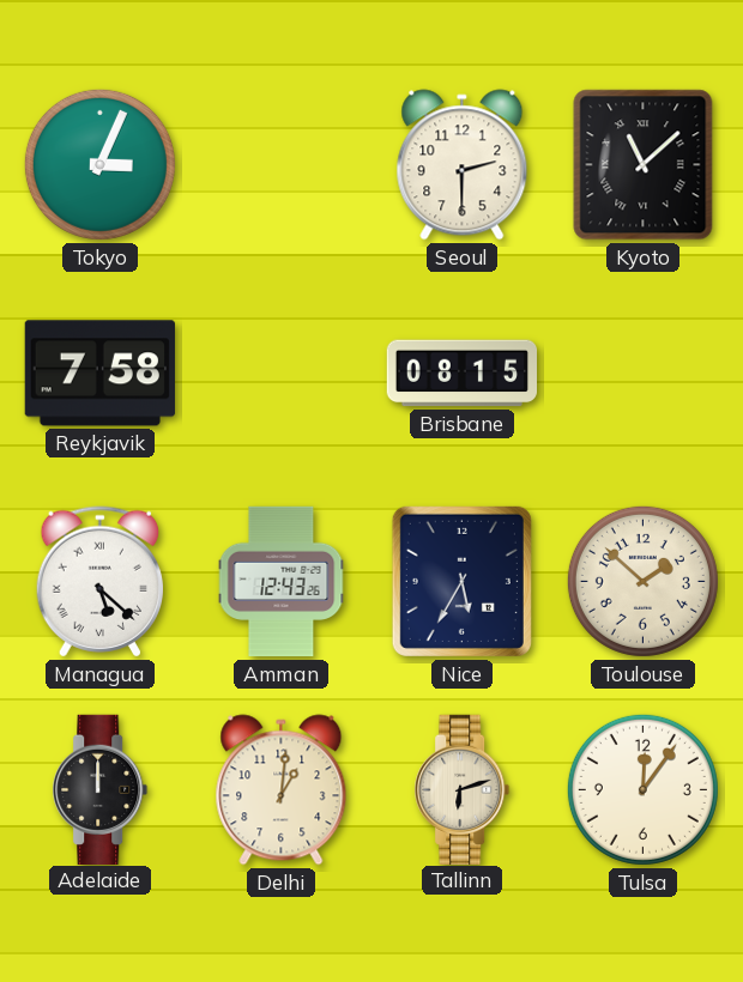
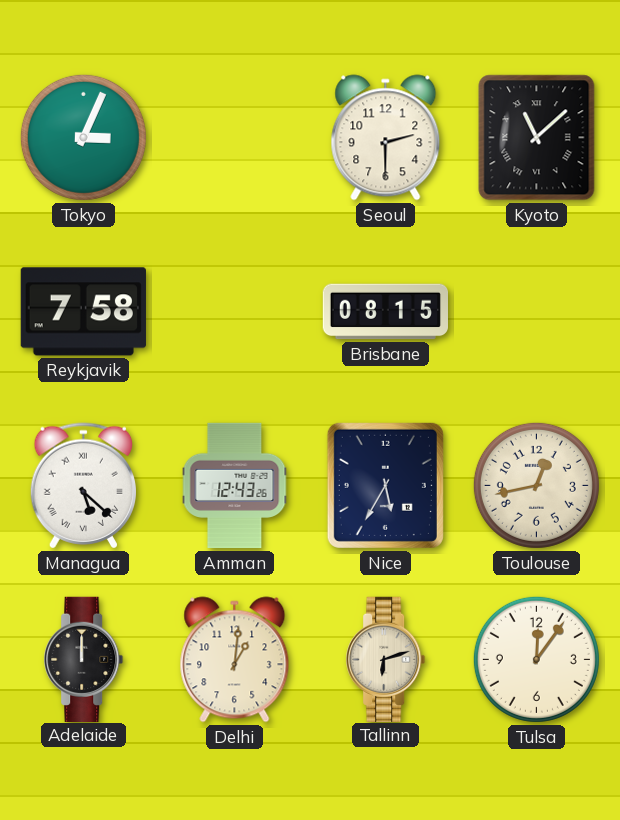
Toulouse: 1:52 -> 12:43 (536, 485)
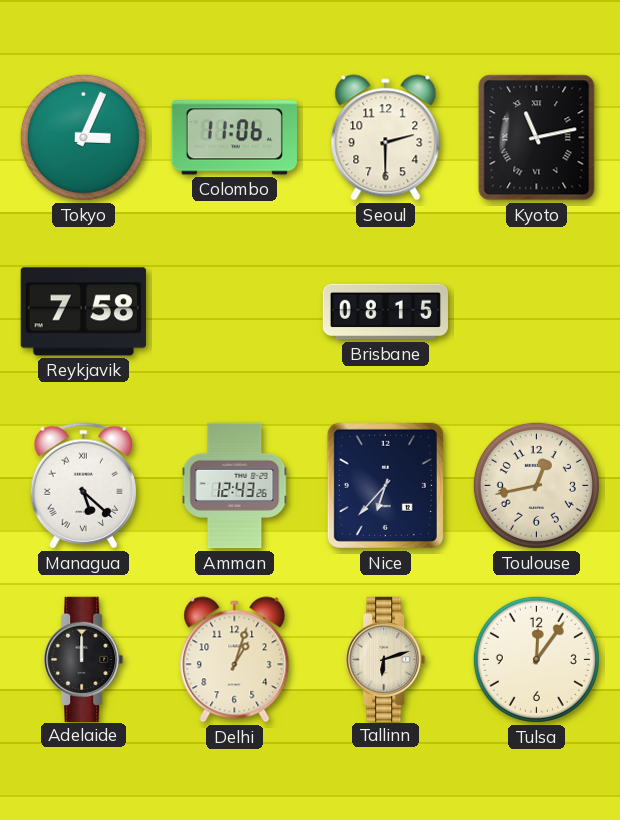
Colombo: none -> 11:06 (234, 138)
Kyoto: 11:08 -> 11:13 (537, 138)
Nice: 5:35 -> 6:37 (385, 485)
Delhi: 1:01 -> 1:03 (235, 660)
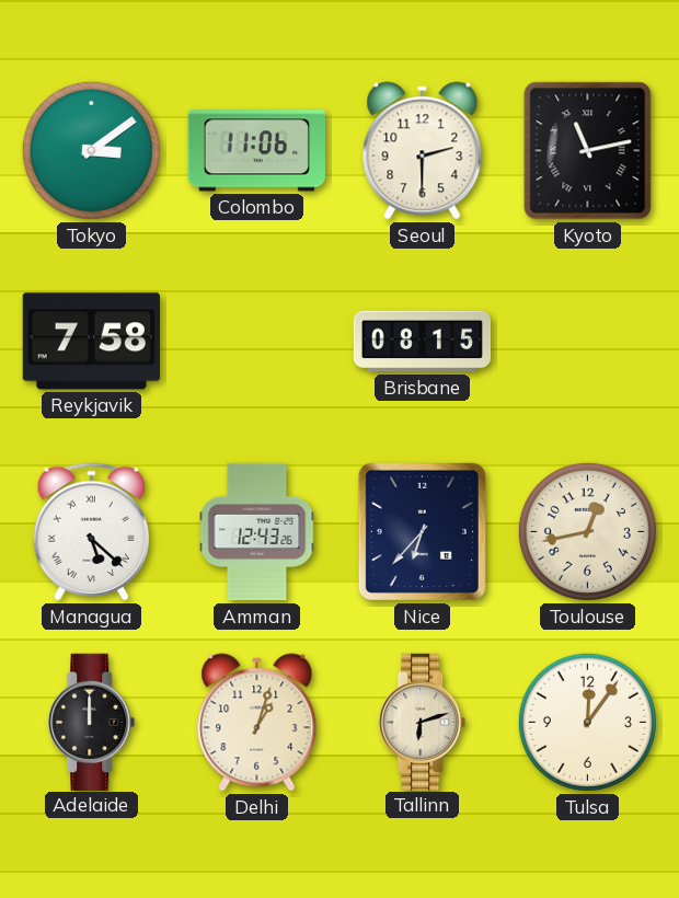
Tokyo: 3:04 -> 3:09 (91, 150)
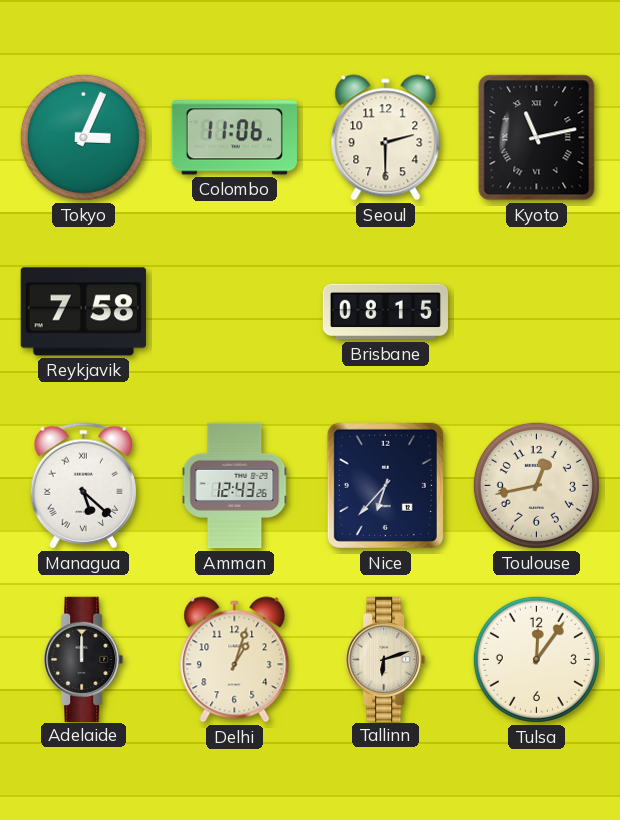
Tokyo: 3:09 -> 3:04 (83, 137)
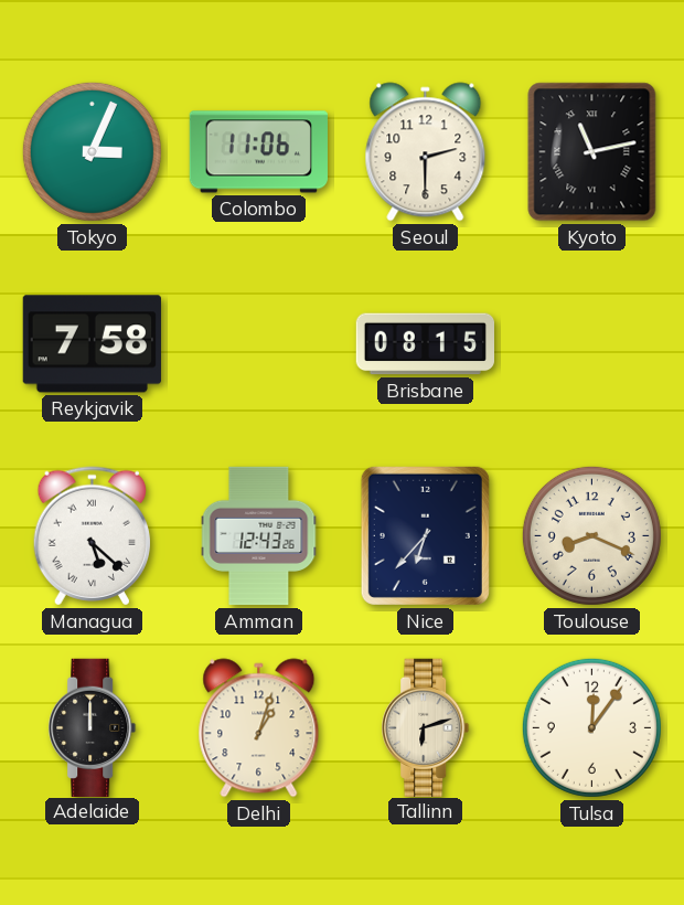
Toulouse: 12:43 -> 8:19 (591, 535)
